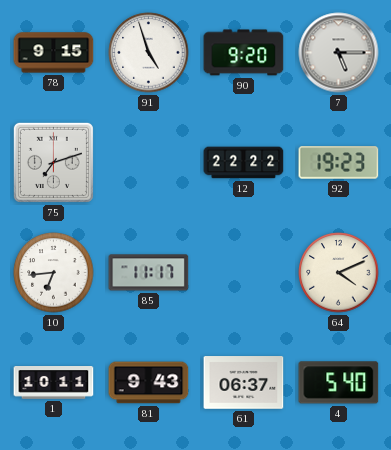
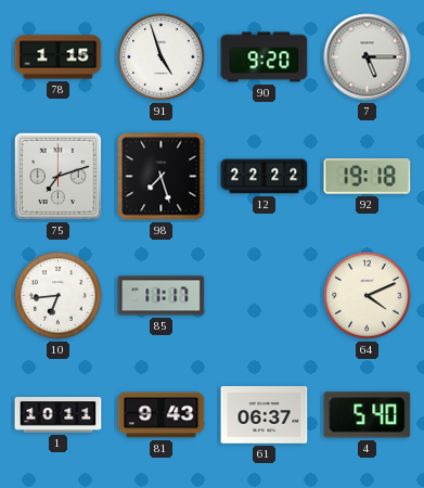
78: 9:15 -> 1:15 (59, 57)
98: none -> 7:27 (162, 177)
92: 19:23 -> 19:18 (368, 177)
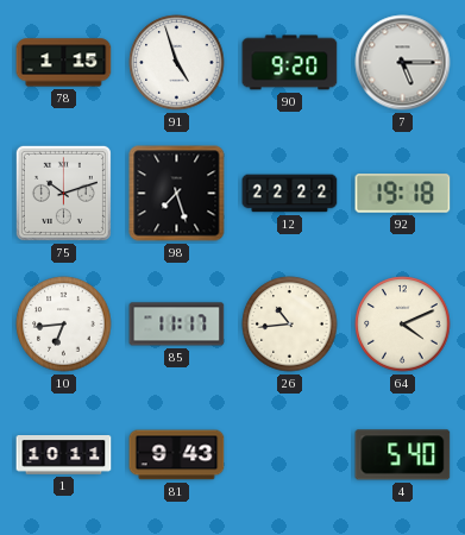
75: 7:12 -> 10:12 (63, 193)
26: none -> 10:44 (290, 325)
61: 06:37 -> none (265, 415)
